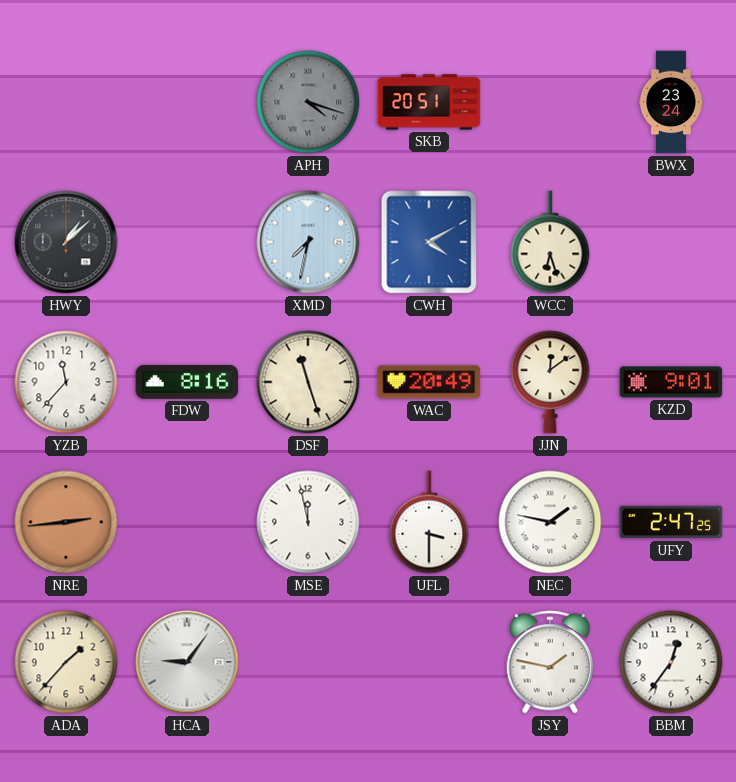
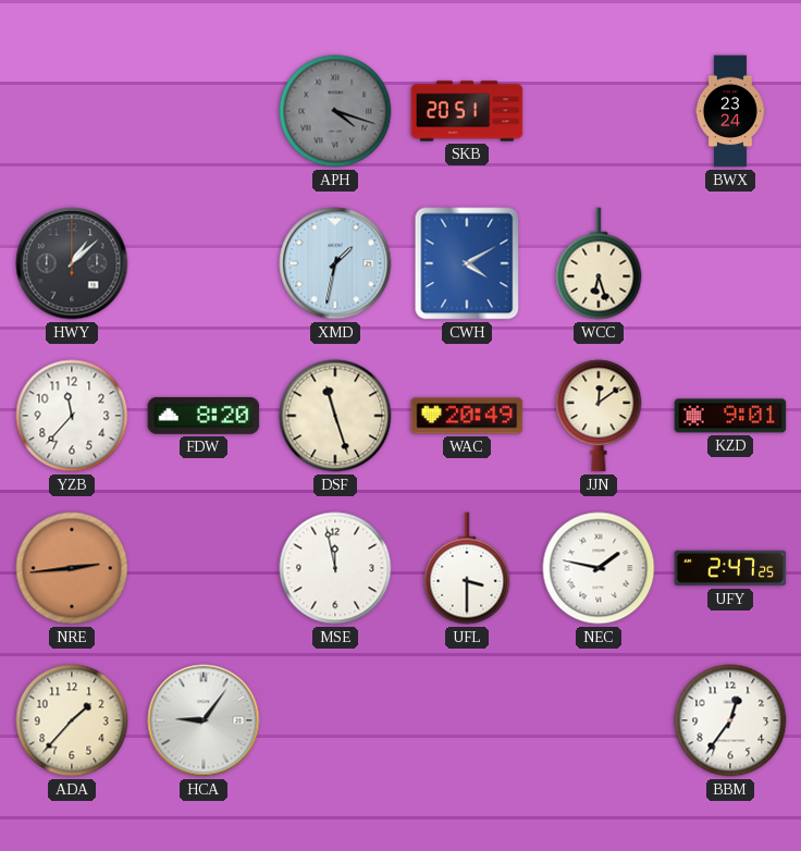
XMD: 7:32 -> 1:32 (335, 263)
FDW: 8:16 -> 8:20 (204, 416)
JSY: 1:47 -> none (550, 662)
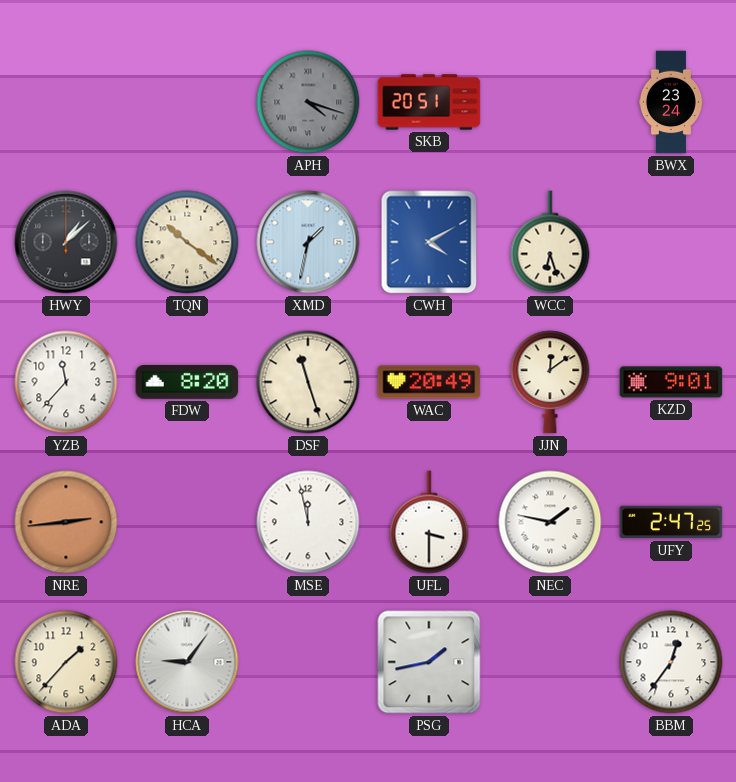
TQN: none -> 10:21 (187, 242)
PSG: none -> 1:43 (429, 662)
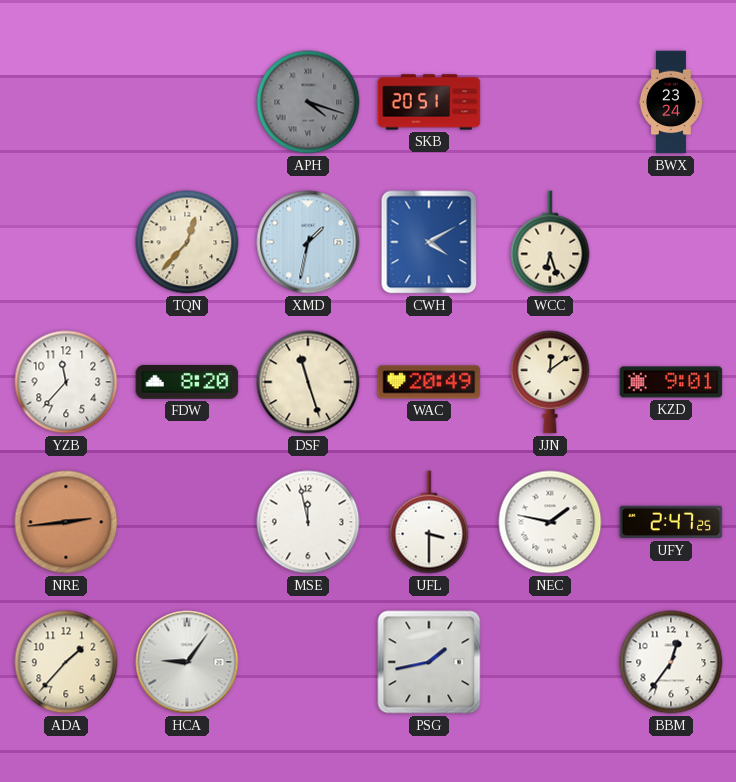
HWY: 1:08 -> none (66, 242)
TQN: 10:21 -> 12:37 (187, 242)
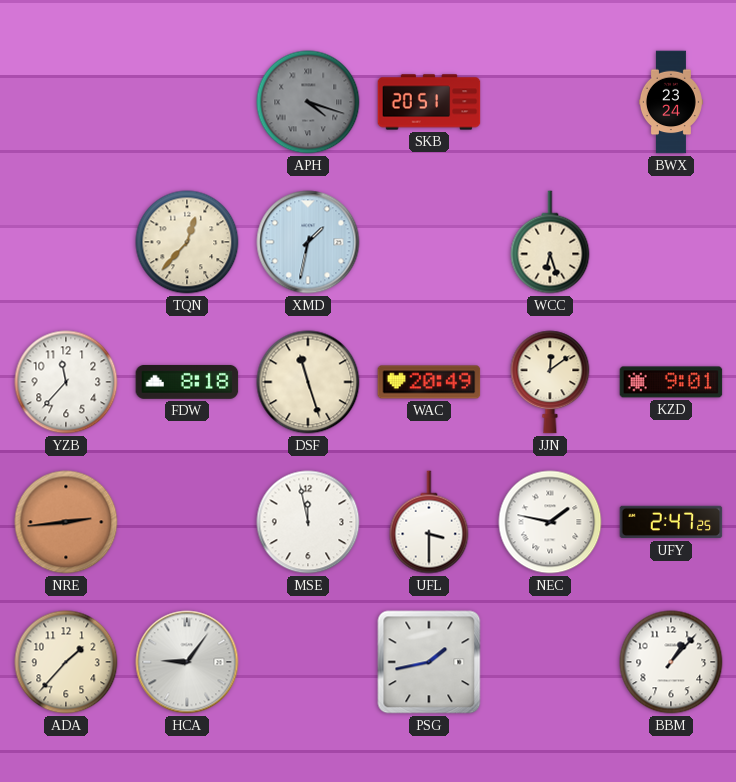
CWH: 4:10 -> none (429, 242)
FDW: 8:20 -> 8:18 (187, 382)
BBM: 12:36 -> 1:07 (671, 662)
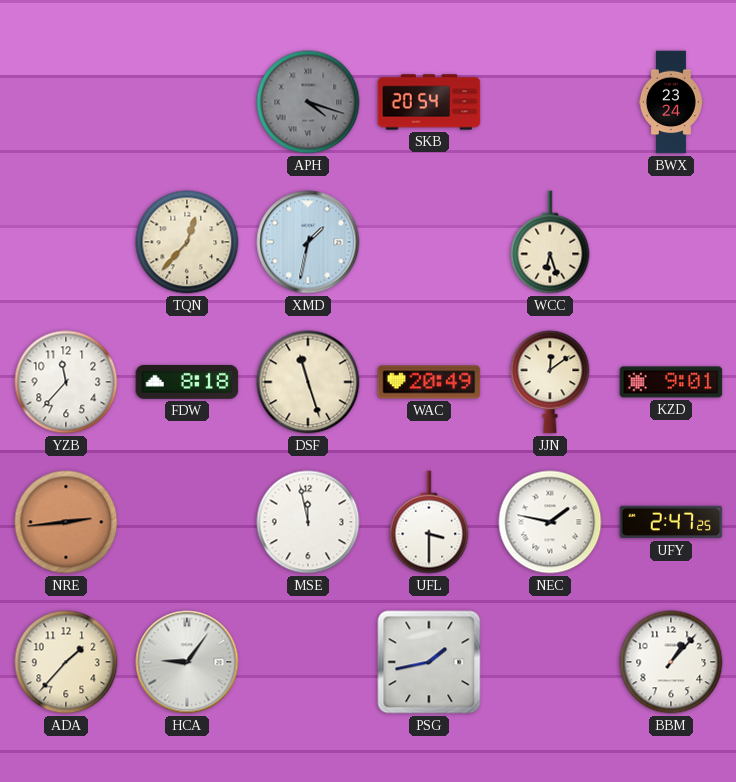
SKB: 20:51 -> 20:54 (429, 102)
